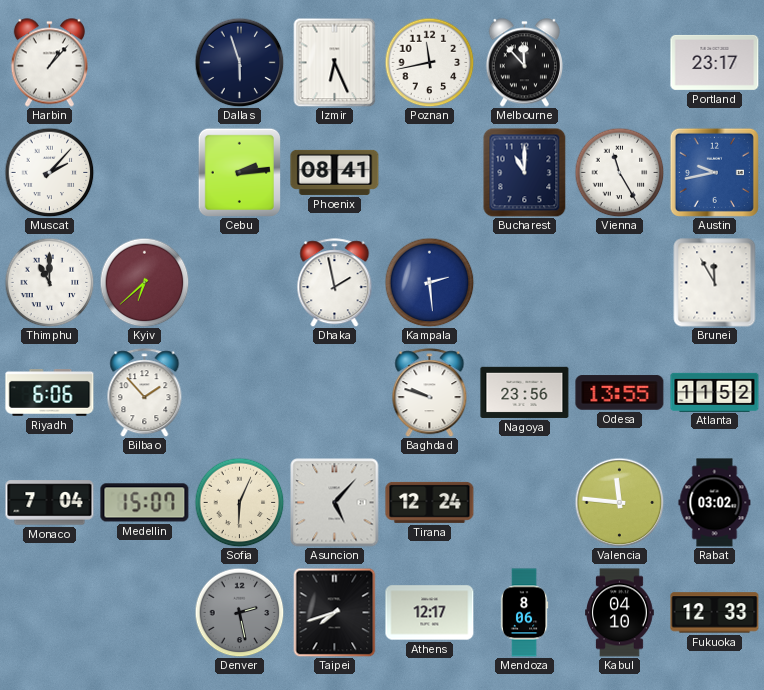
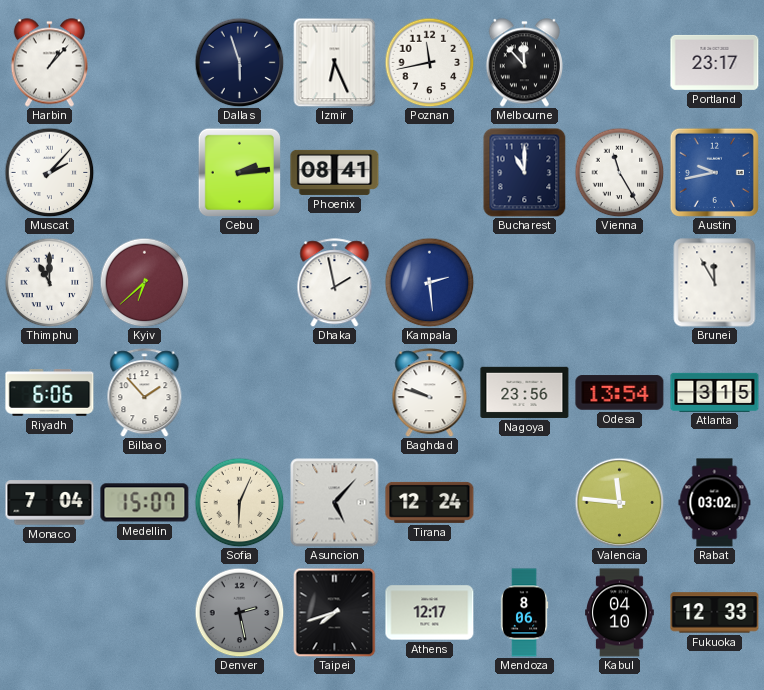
Odesa: 13:55 -> 13:54 (620, 393)
Atlanta: 11:52 -> 3:15 (715, 392)
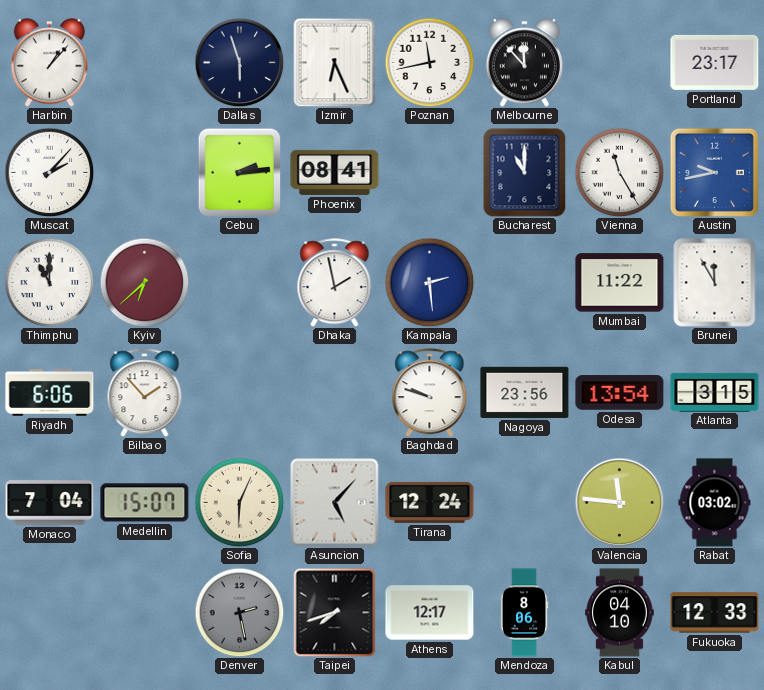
Mumbai: none -> 11:22 (620, 283)
